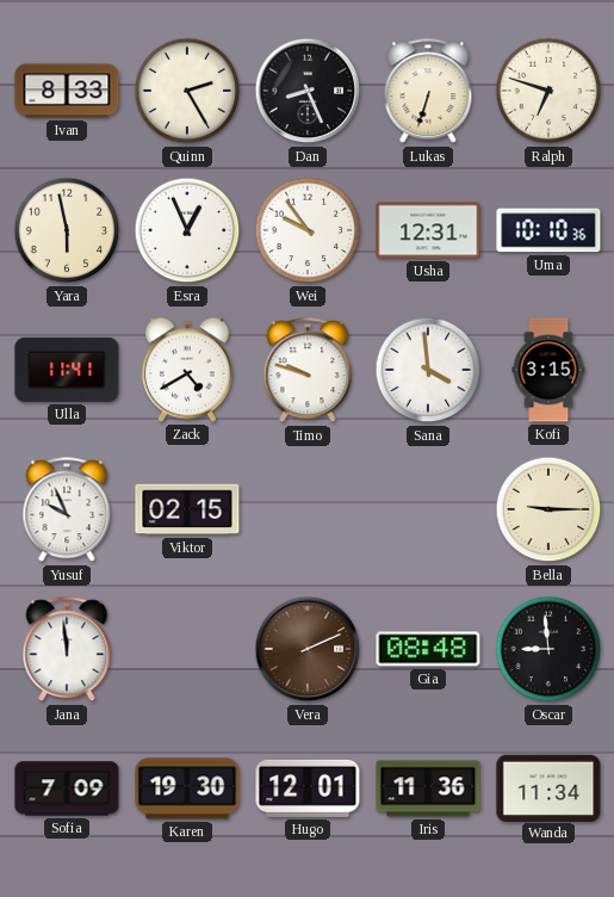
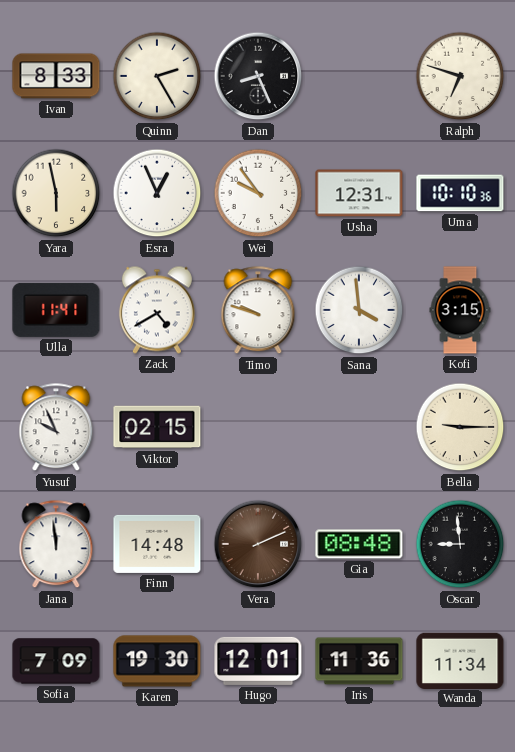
Lukas: 6:33 -> none (428, 92)
Finn: none -> 14:48 (157, 544)
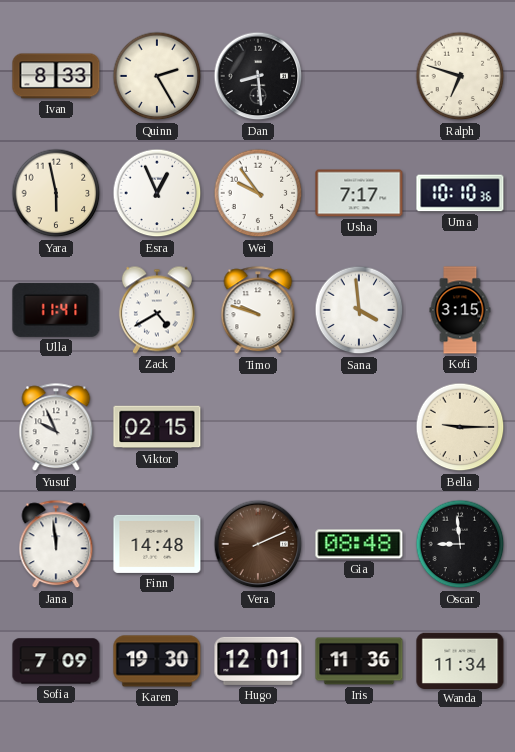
Dan: 8:26 -> 8:29 (258, 76)
Usha: 12:31 -> 7:17 (359, 193)
